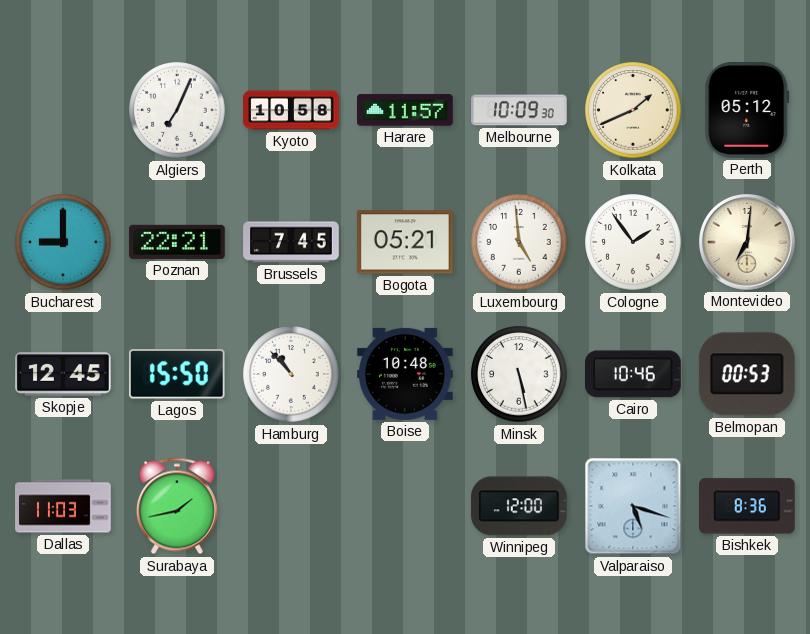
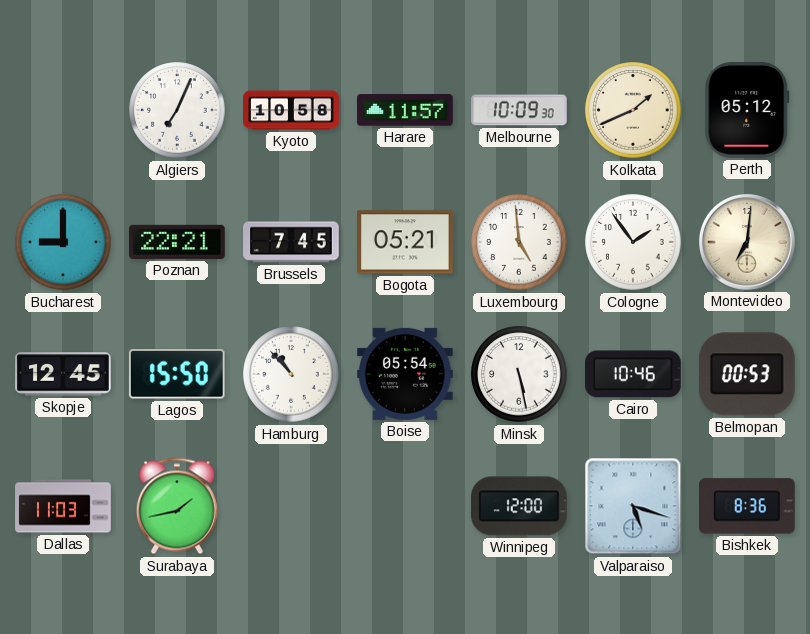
Boise: 10:48 -> 05:54 (405, 374)
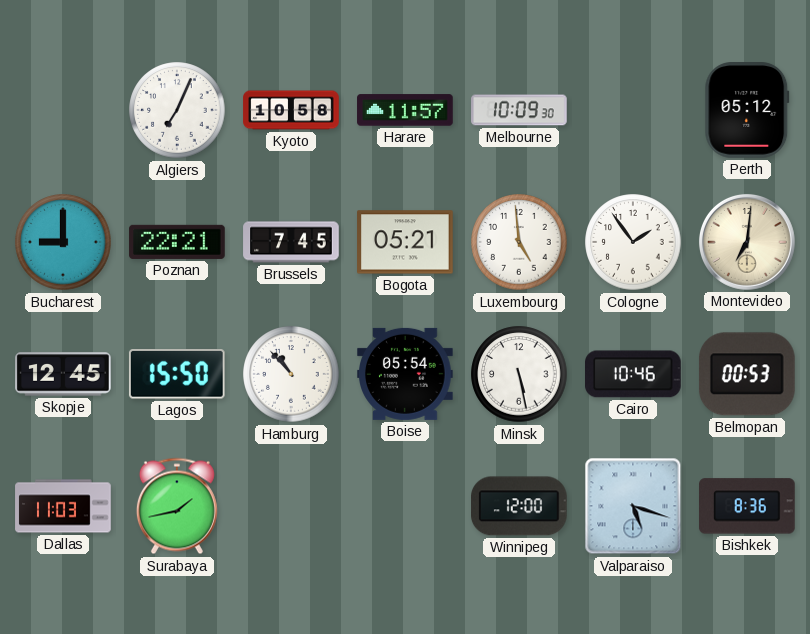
Kolkata: 1:41 -> none (633, 110)
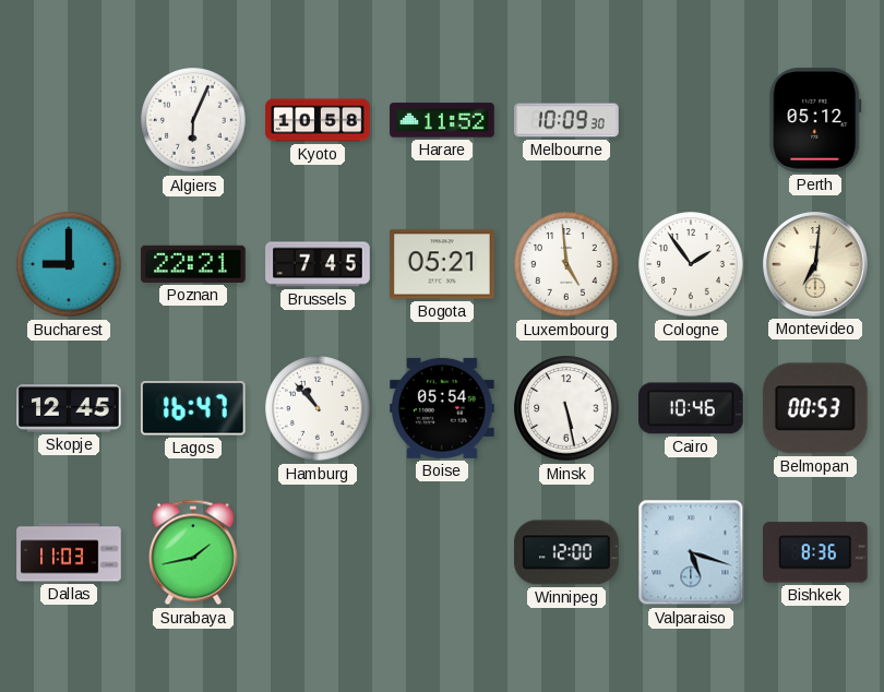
Algiers: 7:04 -> 6:04 (193, 120)
Harare: 11:57 -> 11:52 (442, 120)
Lagos: 15:50 -> 16:47 (193, 409)
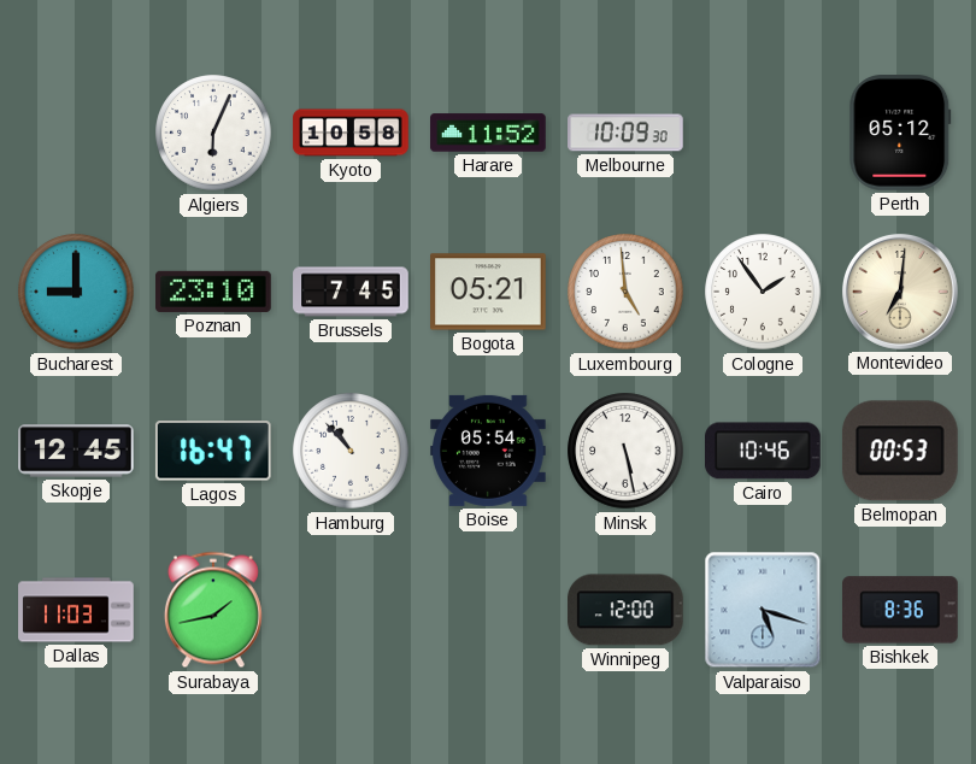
Poznan: 22:21 -> 23:10 (213, 292)
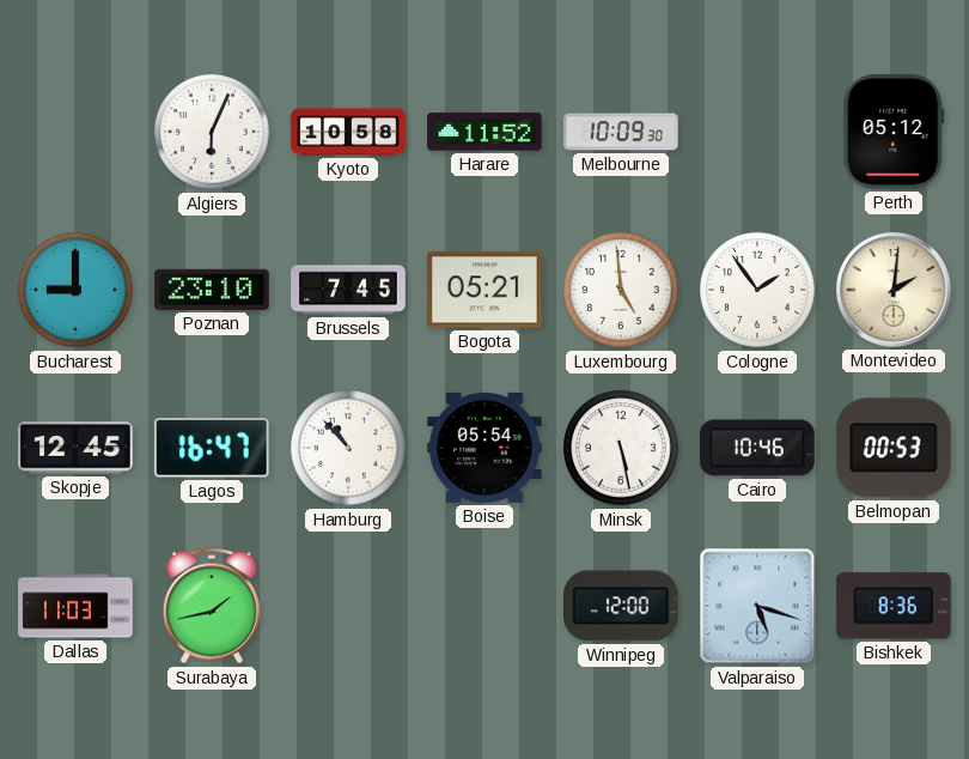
Montevideo: 7:01 -> 2:01 (894, 290)
